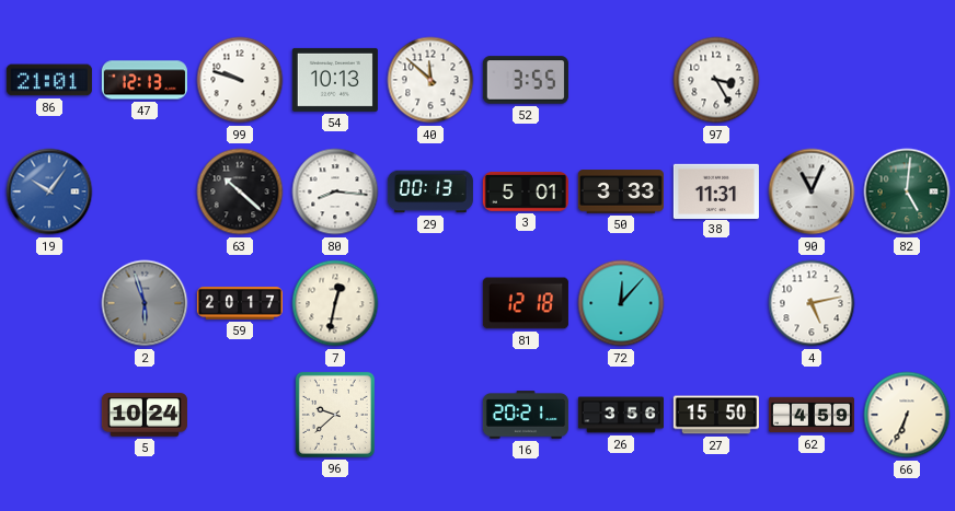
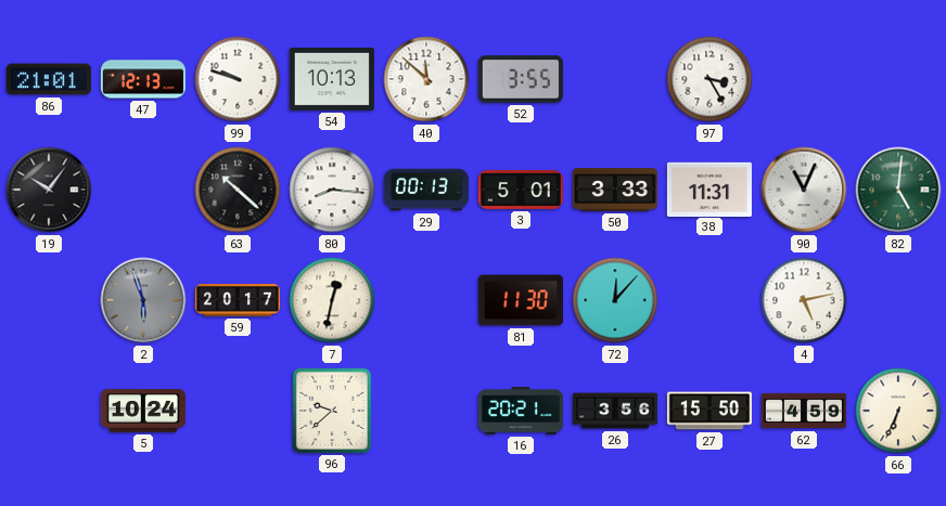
19 dial: blue -> black (49, 190)
81: 12:18 -> 11:30 (521, 300)
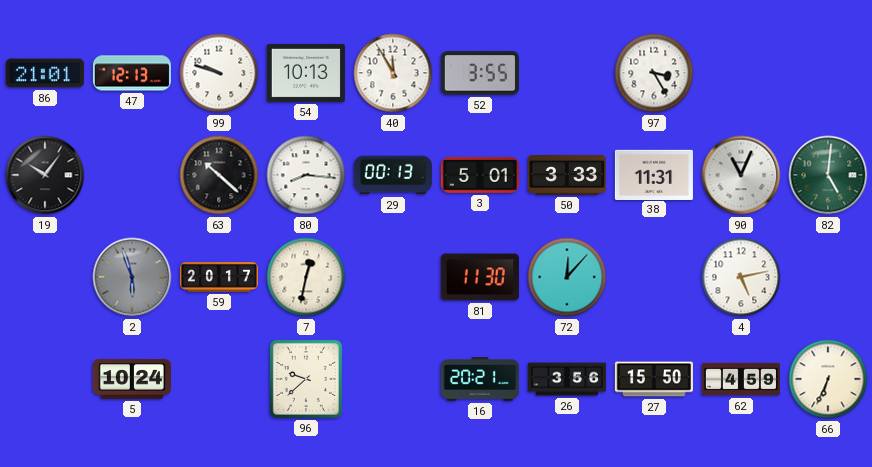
40: 11:52 -> 11:55 (393, 73)
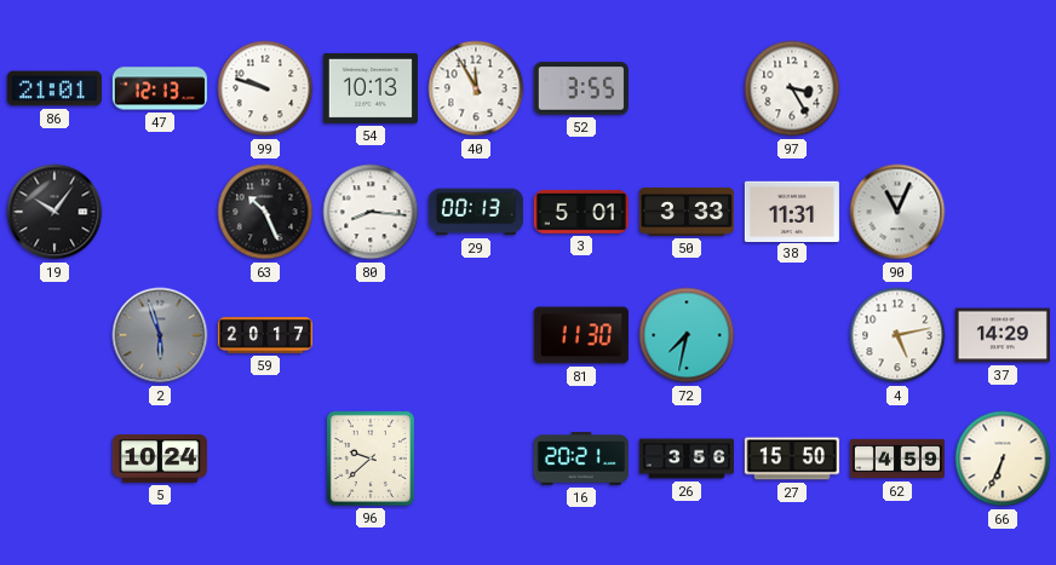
63: 10:22 -> 10:26 (265, 212)
82: 5:01 -> none (828, 175)
7: 12:32 -> none (306, 277)
72: 12:07 -> 7:32 (687, 335)
37: none -> 14:29 (1003, 335)
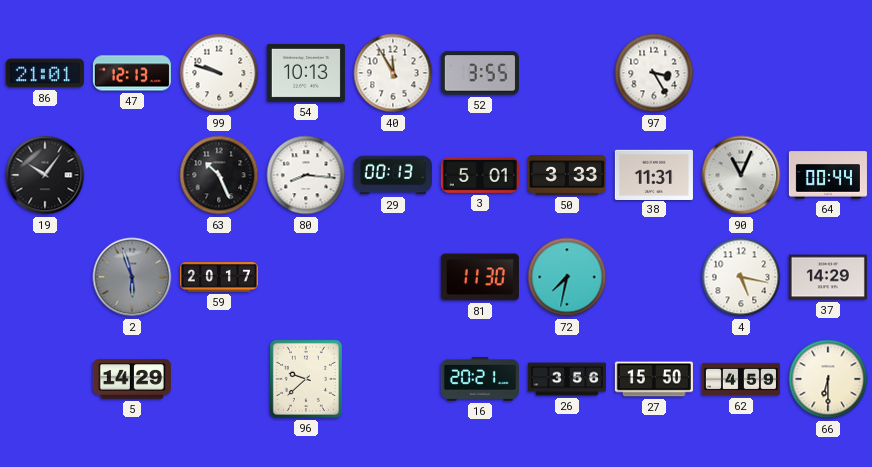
64: none -> 00:44 (828, 175)
4: 5:13 -> 5:17 (741, 277)
5: 10:24 -> 14:29 (132, 379)
66: 6:34 -> 6:30 (828, 379)
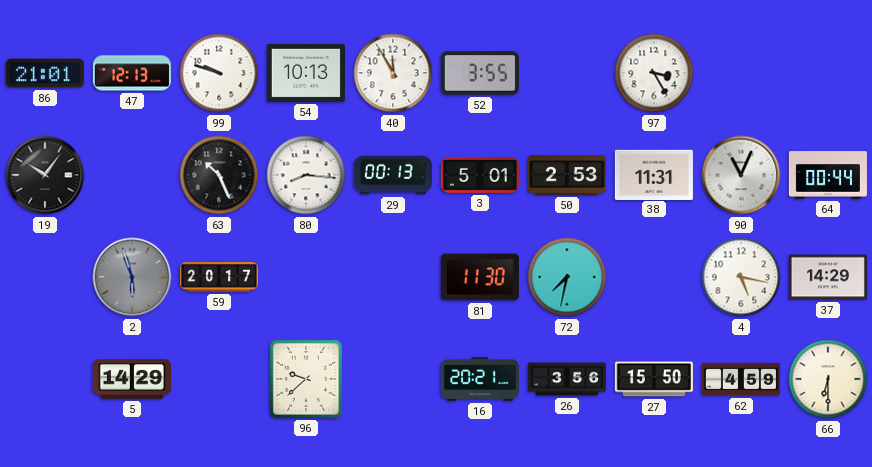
50: 3:33 -> 2:53 (567, 175)
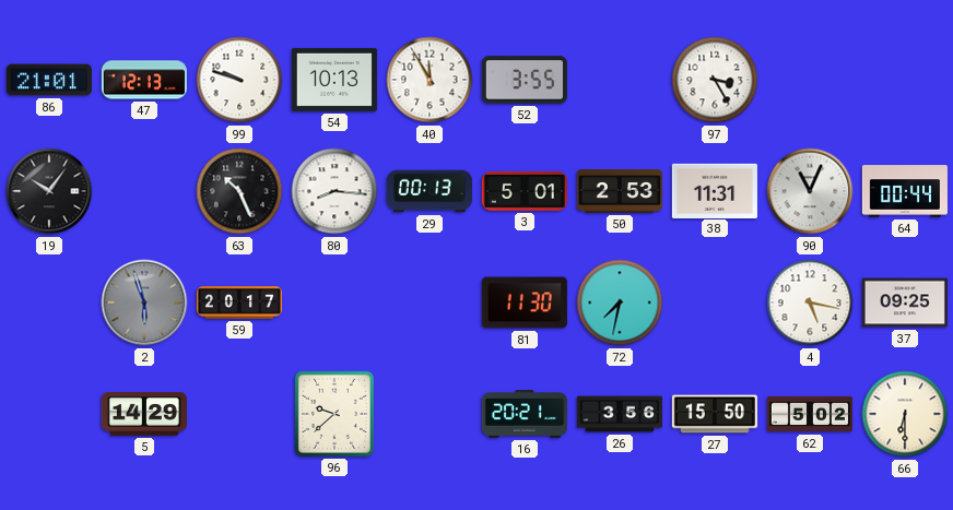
37: 14:29 -> 09:25 (905, 303)
62: 4:59 -> 5:02 (810, 414)
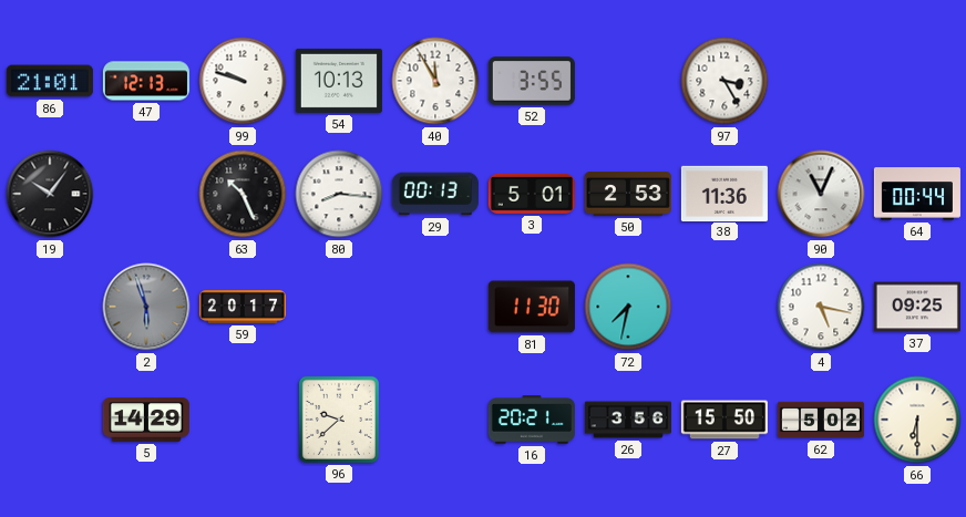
38: 11:31 -> 11:36 (724, 193)
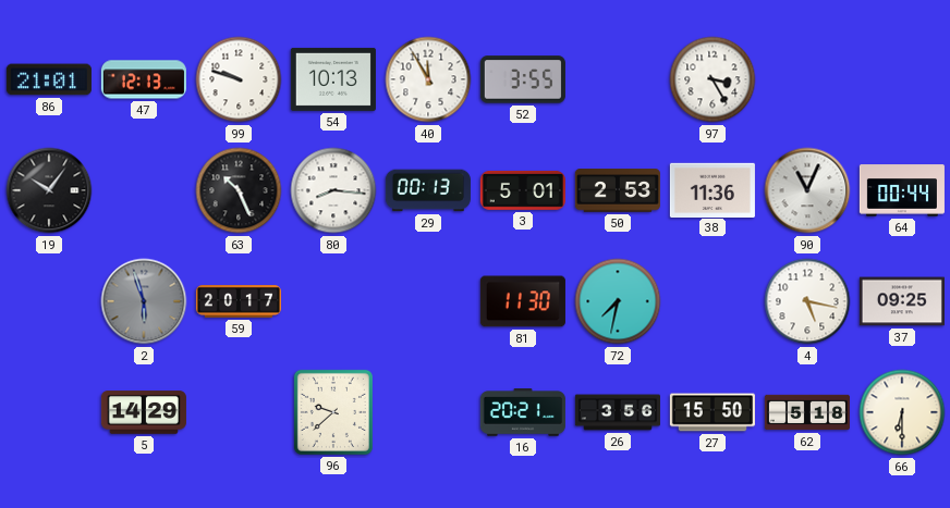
62: 5:02 -> 5:18 (807, 412)
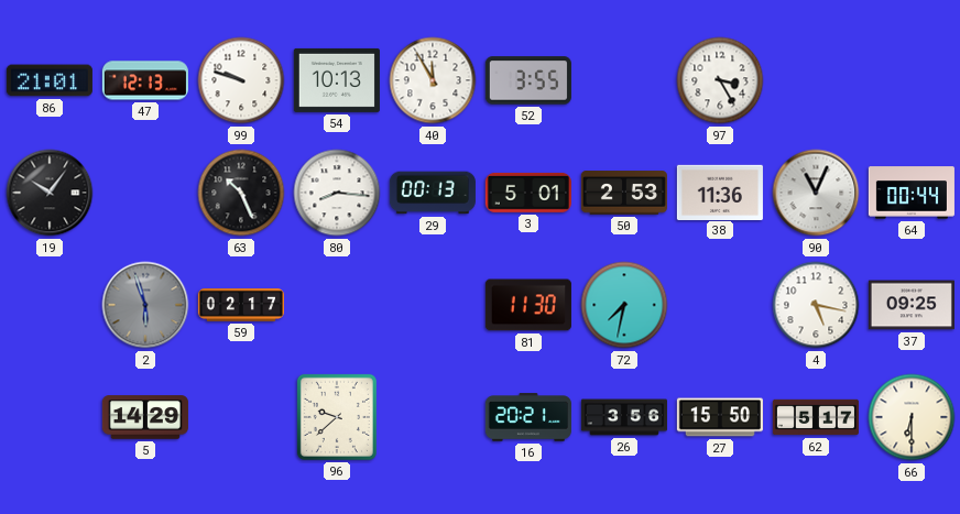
59: 20:17 -> 02:17 (241, 305)
62: 5:18 -> 5:17 (816, 417)
